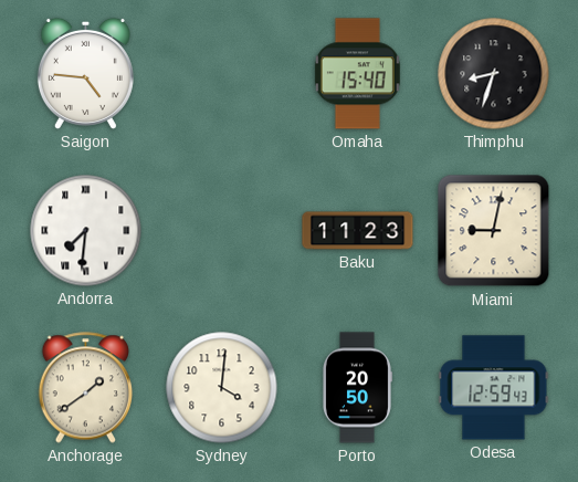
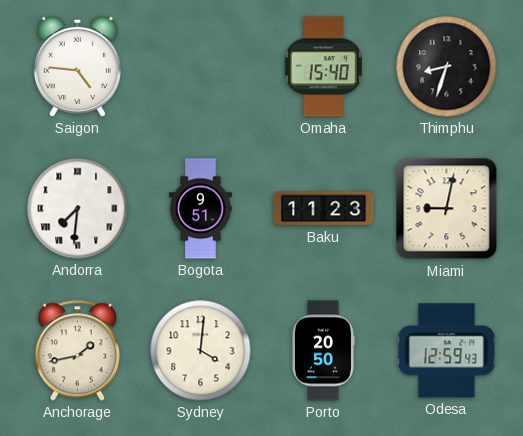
Bogota: none -> 9:51 (201, 209)
Anchorage: 1:39 -> 1:43 (78, 351)
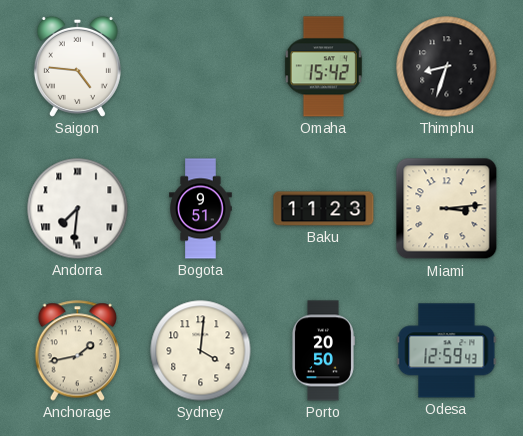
Omaha: 15:40 -> 15:42 (323, 67)
Miami: 9:02 -> 3:14 (447, 209)
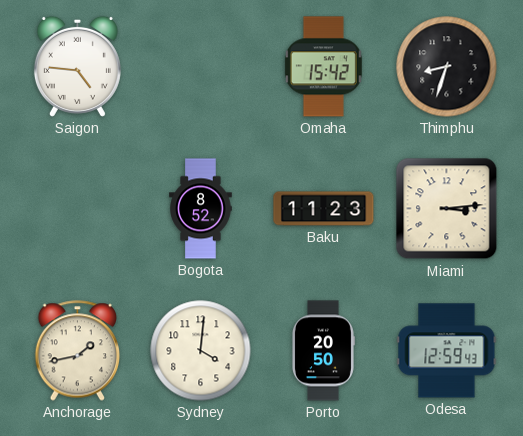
Andorra: 7:31 -> none (78, 209)
Bogota: 9:51 -> 8:52 (201, 209)
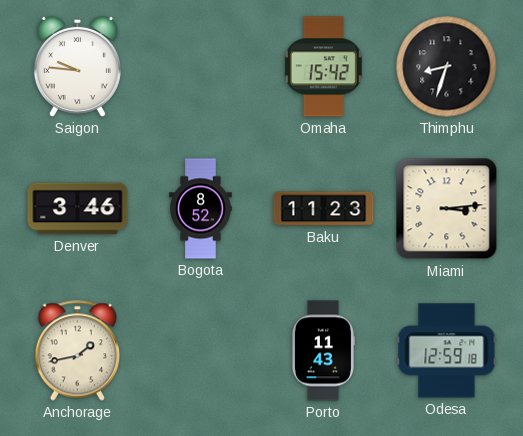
Saigon: 4:46 -> 9:46 (77, 66)
Denver: none -> 3:46 (78, 209)
Sydney: 4:01 -> none (201, 351)
Porto: 20:50 -> 11:43 (323, 351)
Odesa: 12:59:43 -> 12:59:18 (447, 351)
